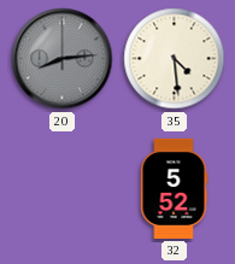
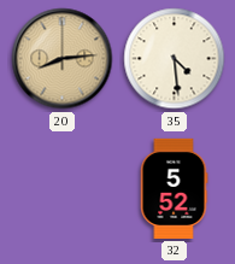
20 dial: grey -> champagne (63, 59)
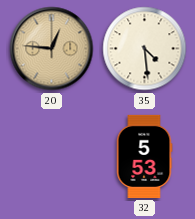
20: 8:14 -> 12:46 (52, 49)
32: 5:52 -> 5:53 (144, 156)
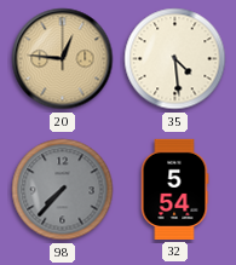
98: none -> 7:37 (63, 190)
32: 5:53 -> 5:54 (174, 189)
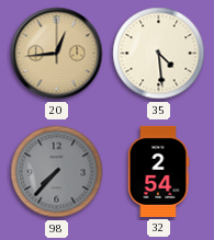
20: 12:46 -> 12:44 (57, 54)
32: 5:54 -> 2:54 (158, 171)
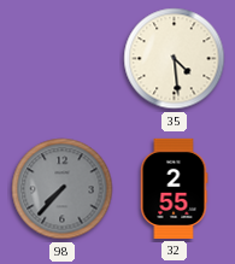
20: 12:44 -> none (57, 54)
32: 2:54 -> 2:55 (174, 188)
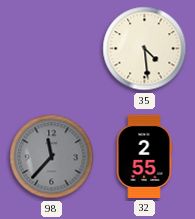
98: 7:37 -> 11:37 (52, 157)
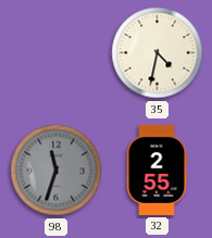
35: 4:29 -> 4:32 (158, 53)
98: 11:37 -> 11:33 (57, 171)
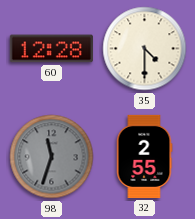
60: none -> 12:28 (51, 49)
35: 4:32 -> 4:30 (145, 49)
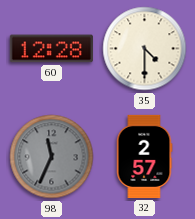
98: 11:33 -> 11:34 (52, 157)
32: 2:55 -> 2:57 (144, 156)
